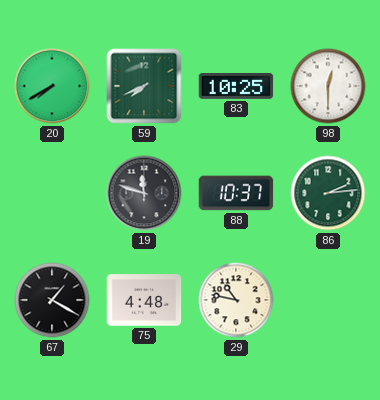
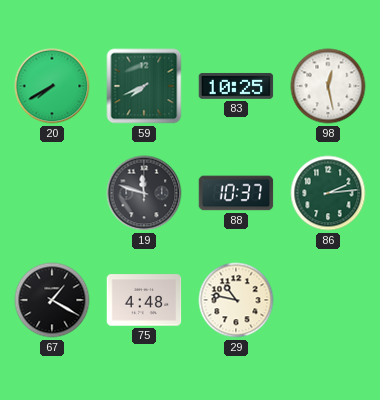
98: 12:30 -> 12:28 (328, 86)
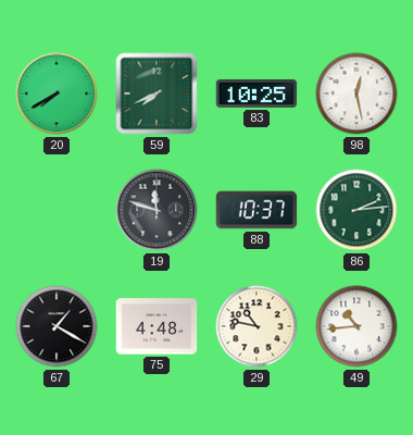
49: none -> 10:44 (356, 326)
